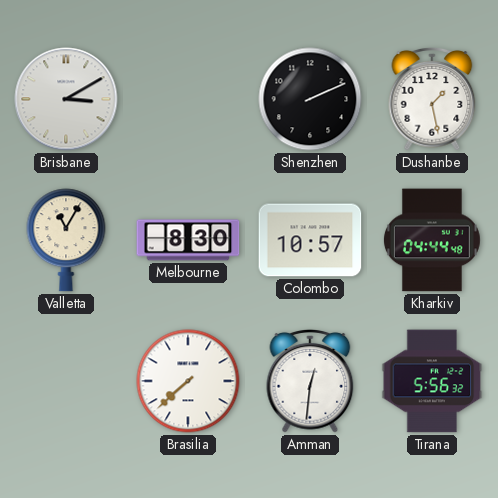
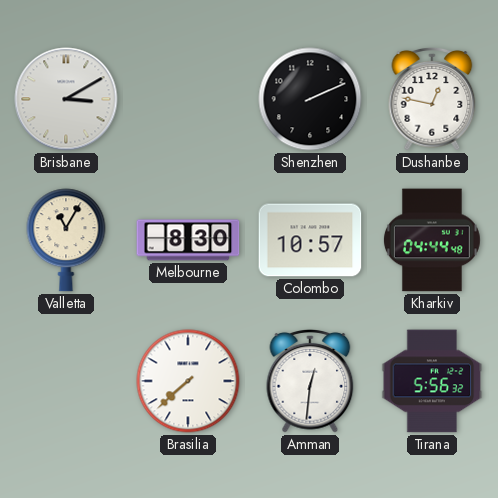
Dushanbe: 1:28 -> 12:47 (432, 99)
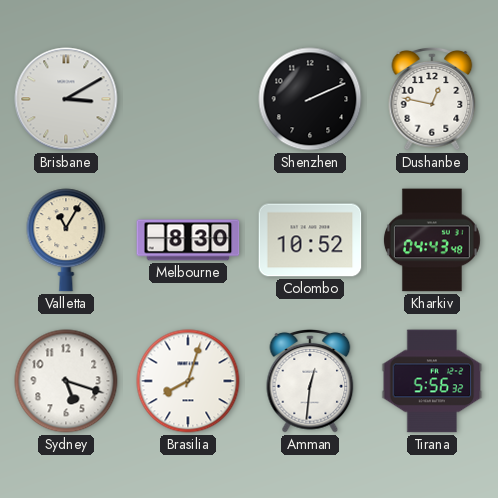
Colombo: 10:57 -> 10:52 (310, 240)
Kharkiv: 04:44 -> 04:43 (432, 240)
Sydney: none -> 5:18 (66, 381)
Brasilia: 7:38 -> 8:03 (188, 381)
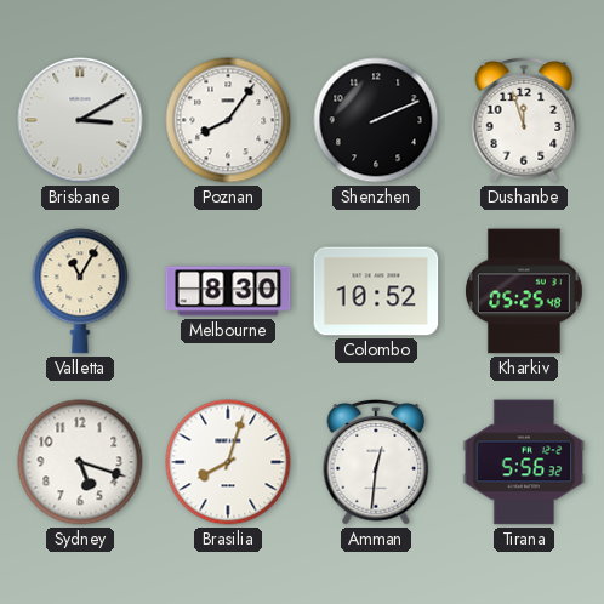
Poznan: none -> 8:06 (228, 120)
Dushanbe: 12:47 -> 11:57 (524, 120)
Kharkiv: 04:43 -> 05:25 (524, 291)
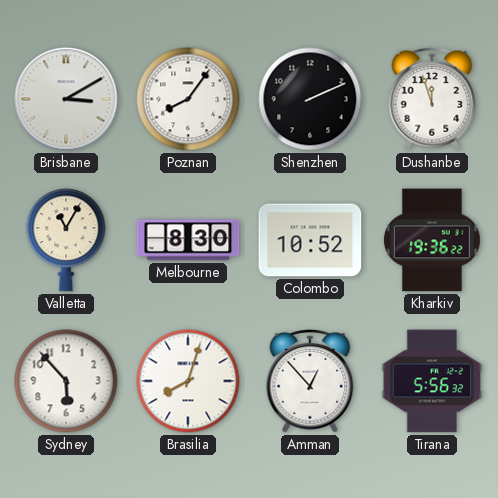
Kharkiv: 05:25 -> 19:36 (432, 240)
Sydney: 5:18 -> 5:53 (66, 381)
Amman: 12:31 -> 12:53 (310, 381)
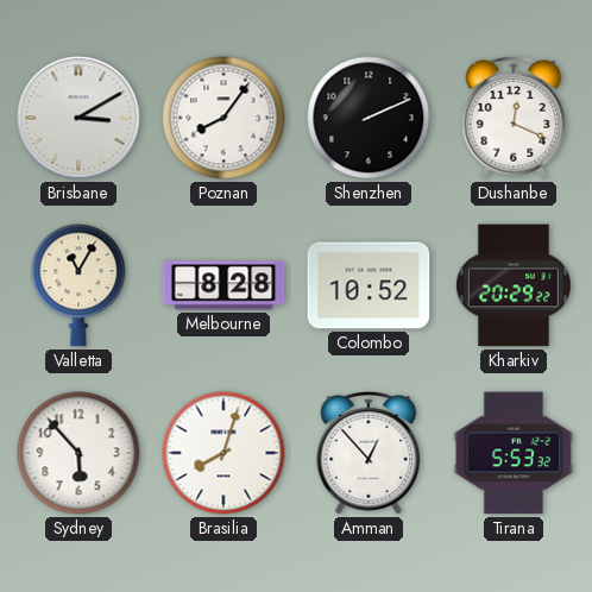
Dushanbe: 11:57 -> 12:19 (514, 118)
Melbourne: 8:30 -> 8:28 (223, 285)
Kharkiv: 19:36 -> 20:29 (514, 285)
Tirana: 5:56 -> 5:53 (514, 453)
